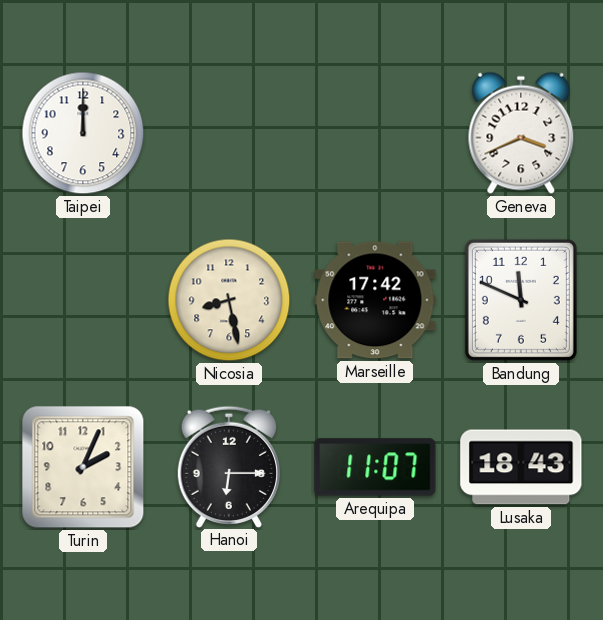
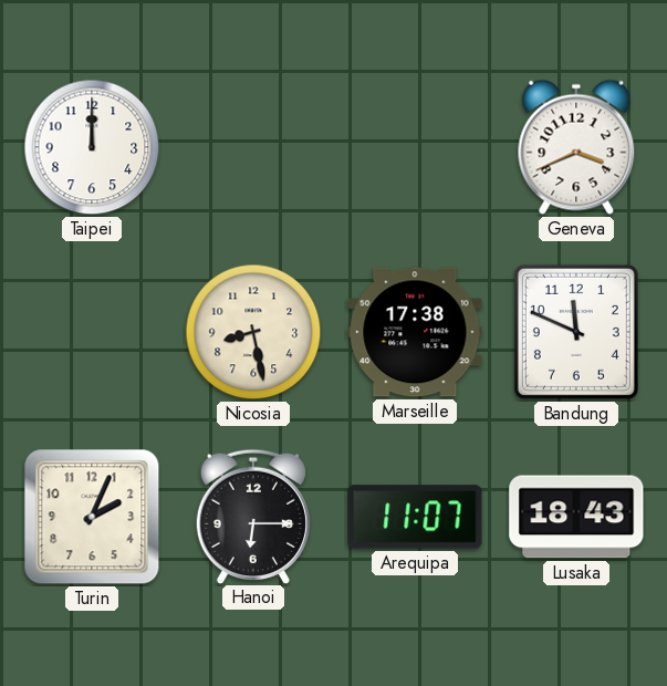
Marseille: 17:42 -> 17:38 (415, 332)
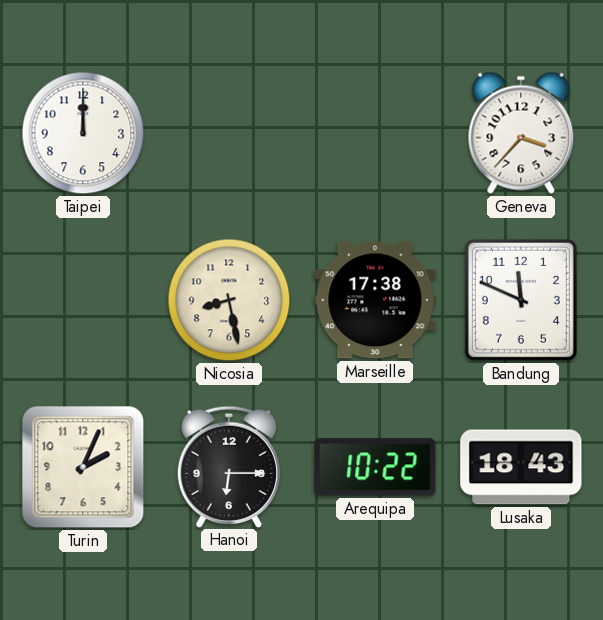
Geneva: 3:41 -> 3:37 (521, 133)
Arequipa: 11:07 -> 10:22 (375, 467)
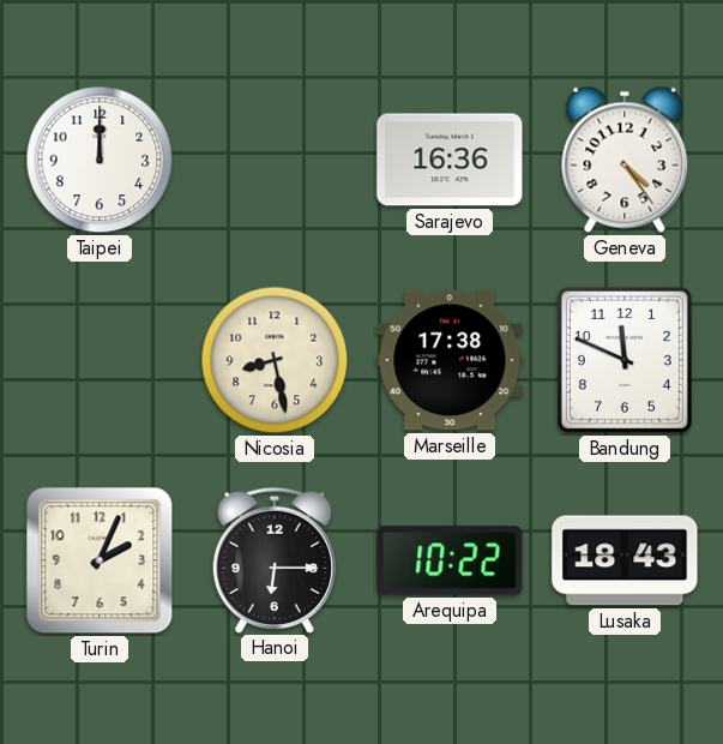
Sarajevo: none -> 16:36 (450, 160)
Geneva: 3:37 -> 4:24 (625, 160)
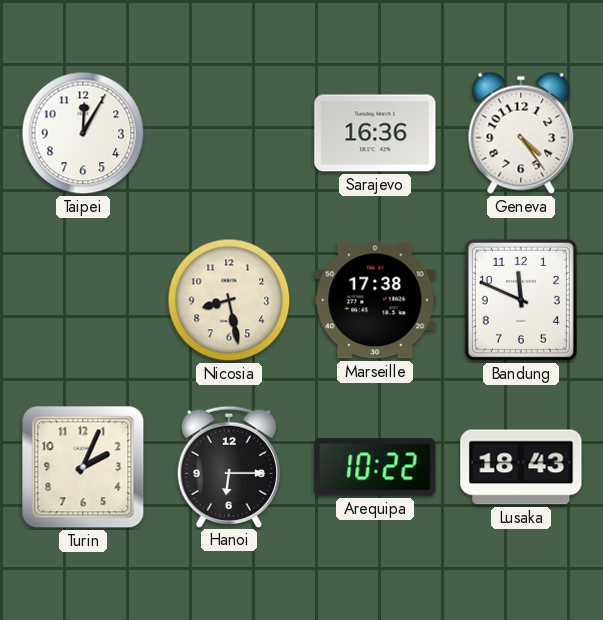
Taipei: 12:00 -> 12:05 (83, 133)
